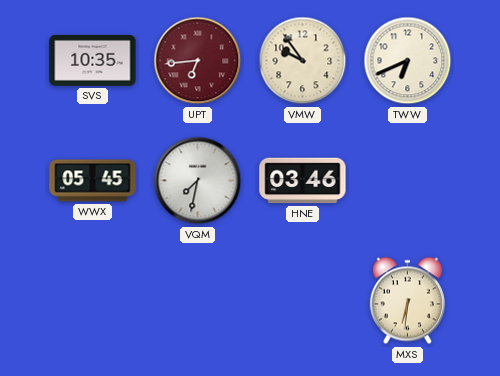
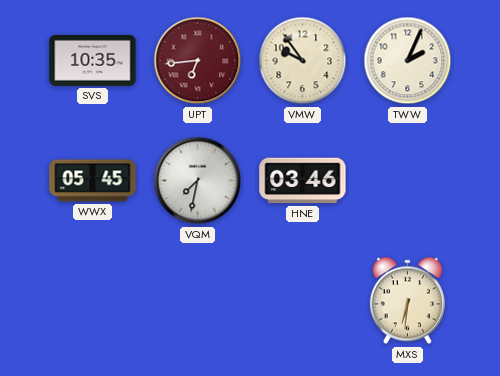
TWW: 6:41 -> 2:04 (408, 61)
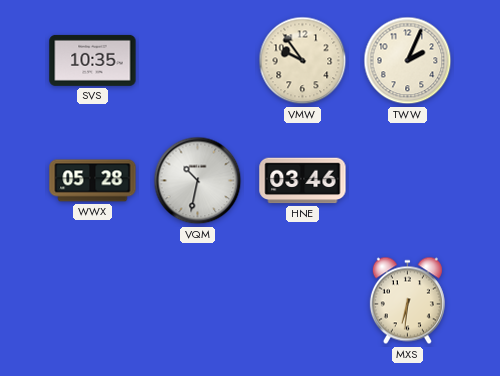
UPT: 6:44 -> none (198, 61)
WWX: 05:45 -> 05:28 (93, 181)
VQM: 7:32 -> 10:32 (198, 181)
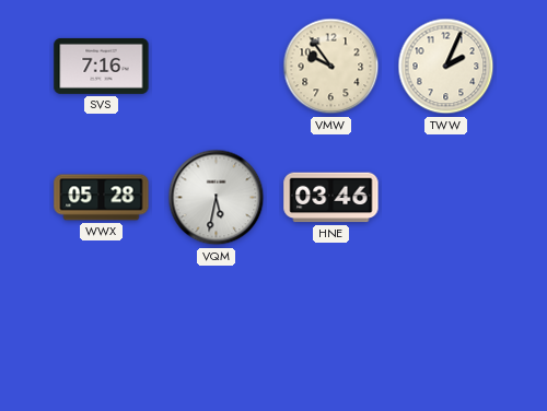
SVS: 10:35 -> 7:16 (102, 66)
VQM: 10:32 -> 5:32 (217, 198)
MXS: 6:31 -> none (407, 301)
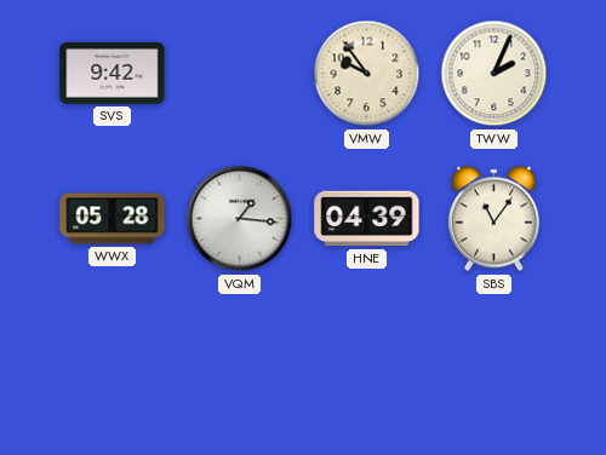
SVS: 7:16 -> 9:42 (113, 73)
VQM: 5:32 -> 1:16 (240, 219)
HNE: 03:46 -> 04:39 (367, 219)
SBS: none -> 11:06 (493, 219)
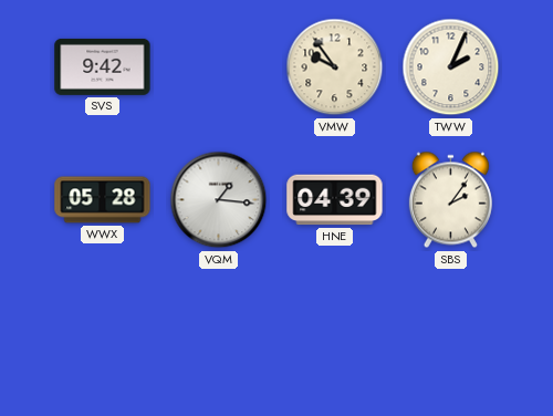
SBS: 11:06 -> 2:06 (450, 200)
